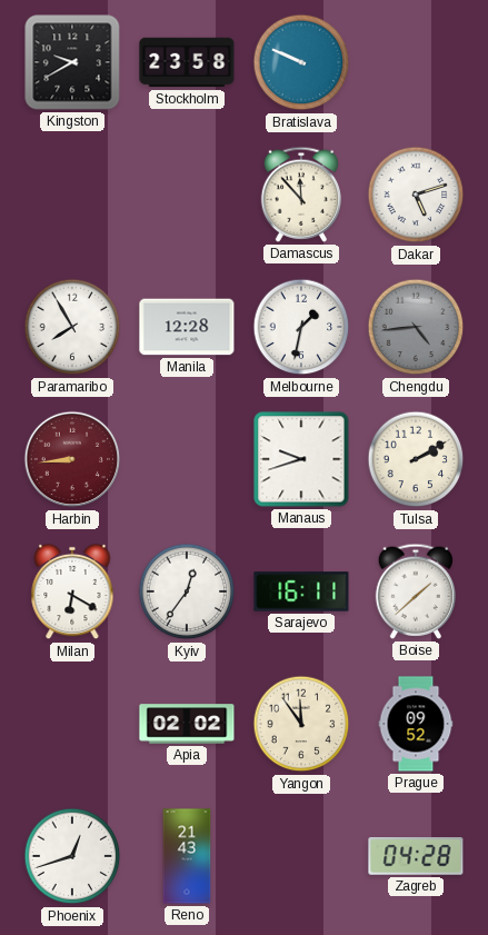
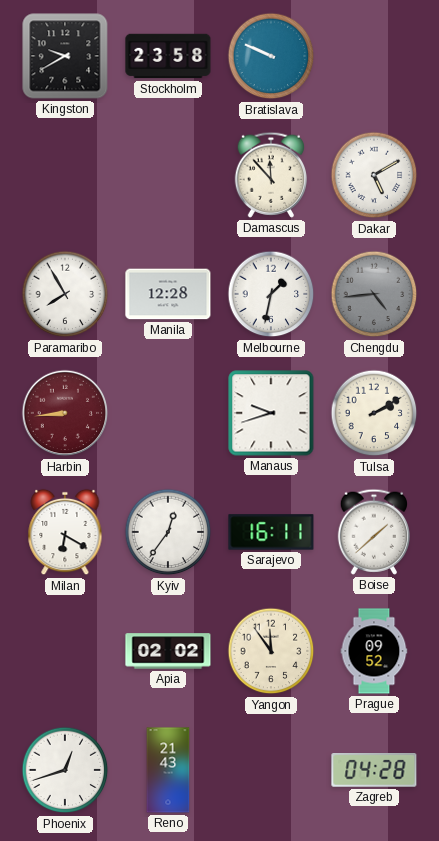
Dakar: 5:12 -> 5:10 (374, 175)
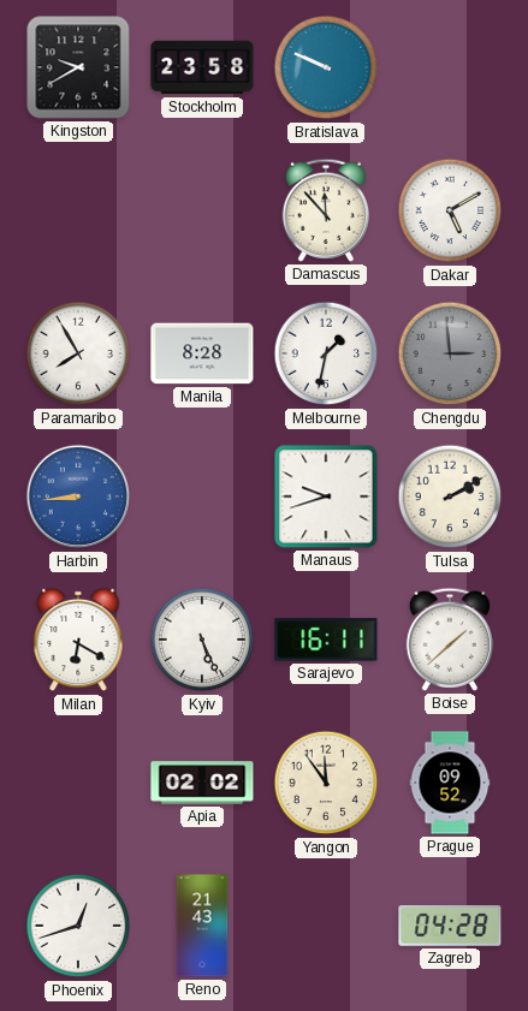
Manila: 12:28 -> 8:28 (202, 353)
Chengdu: 4:44 -> 2:59 (450, 353)
Harbin dial: burgundy -> blue (78, 496)
Kyiv: 12:36 -> 5:26 (202, 640)
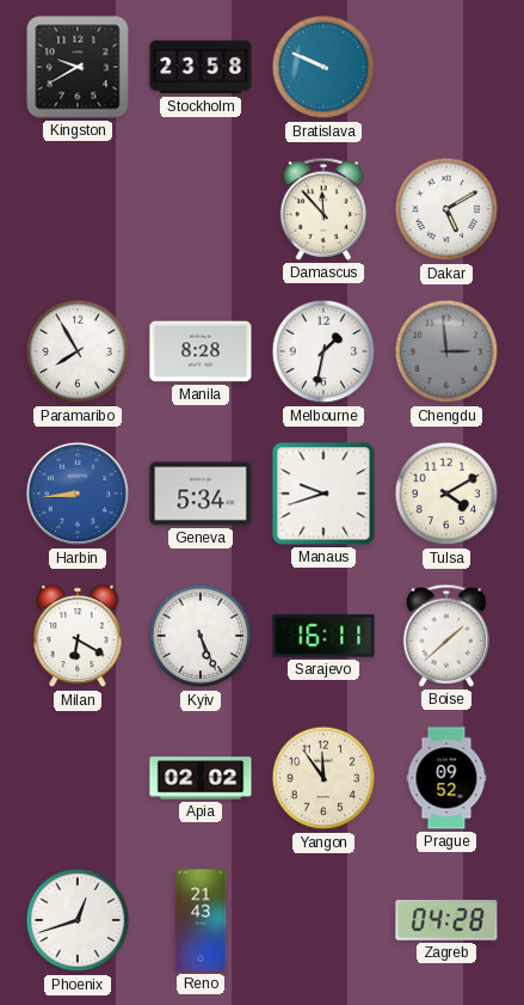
Geneva: none -> 5:34 (201, 494)
Tulsa: 2:10 -> 4:10 (446, 494)
